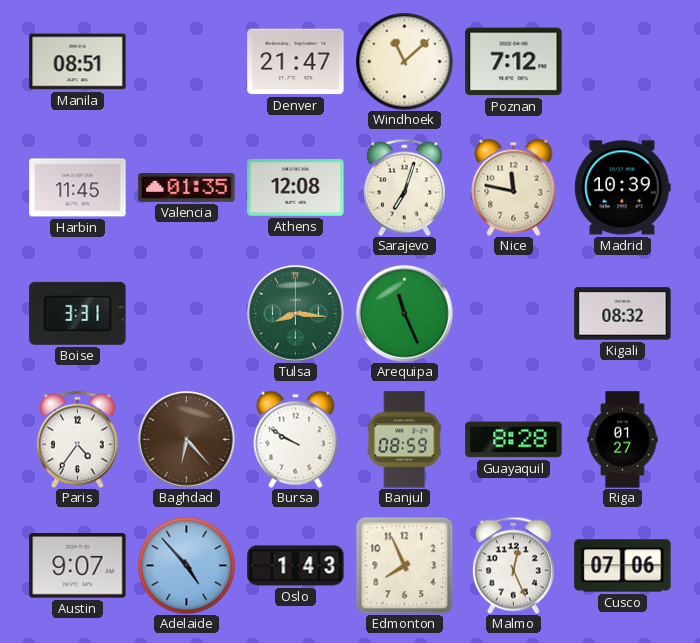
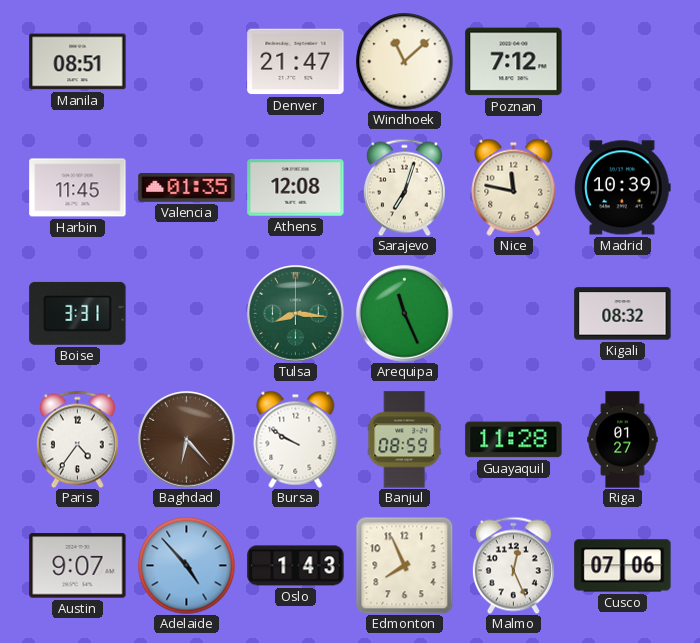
Guayaquil: 8:28 -> 11:28 (514, 440)
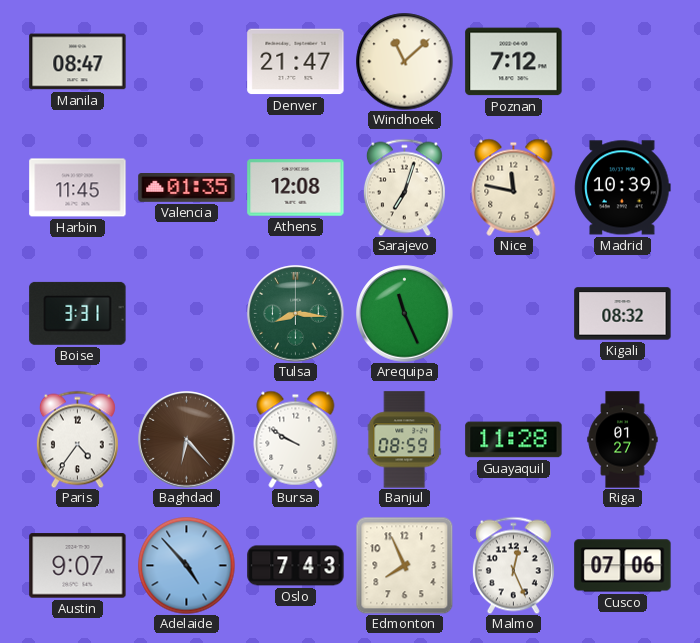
Manila: 08:51 -> 08:47 (78, 62)
Oslo: 1:43 -> 7:43 (296, 566)
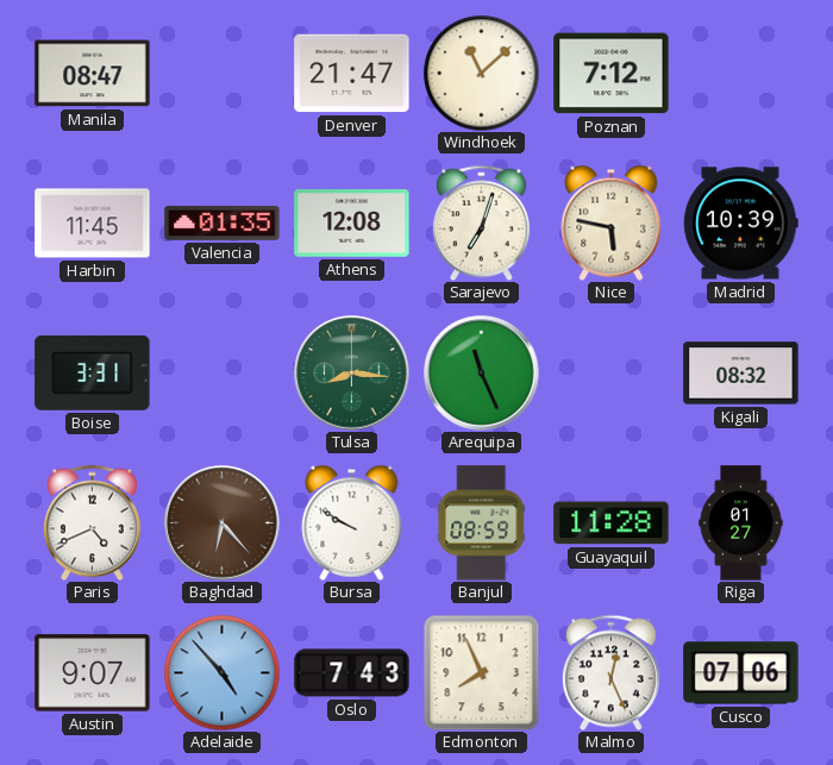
Nice: 11:47 -> 5:47 (612, 222)
Paris: 4:36 -> 4:41 (92, 522)
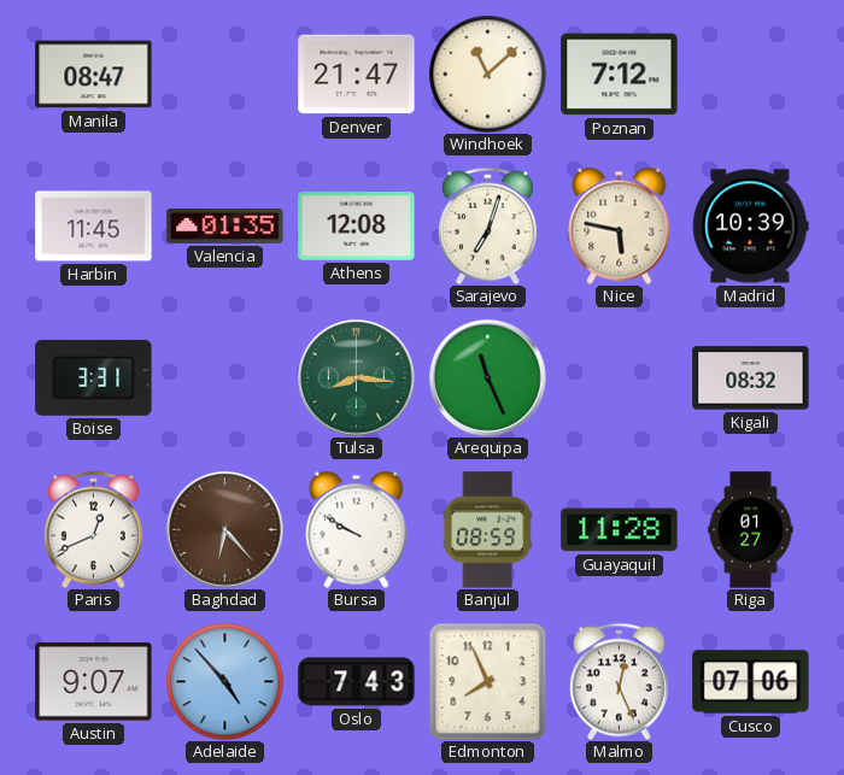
Paris: 4:41 -> 12:41 (93, 529)
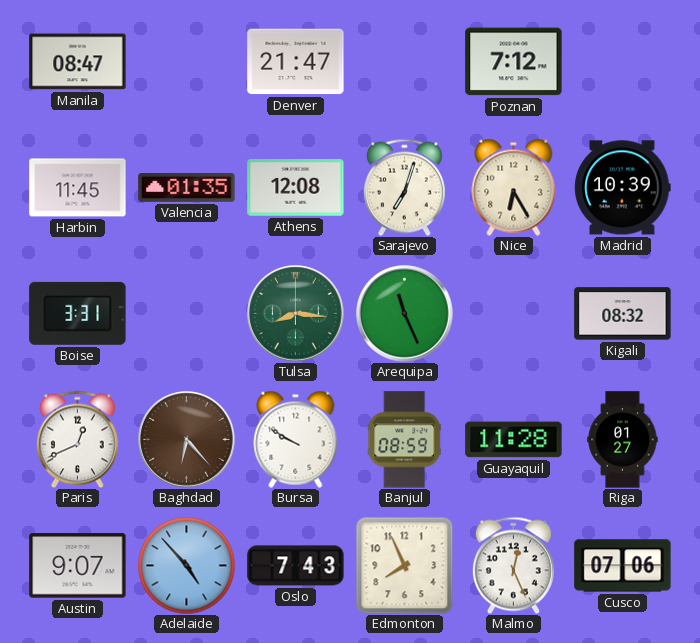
Windhoek: 11:08 -> none (487, 74)
Nice: 5:47 -> 6:25 (514, 187)
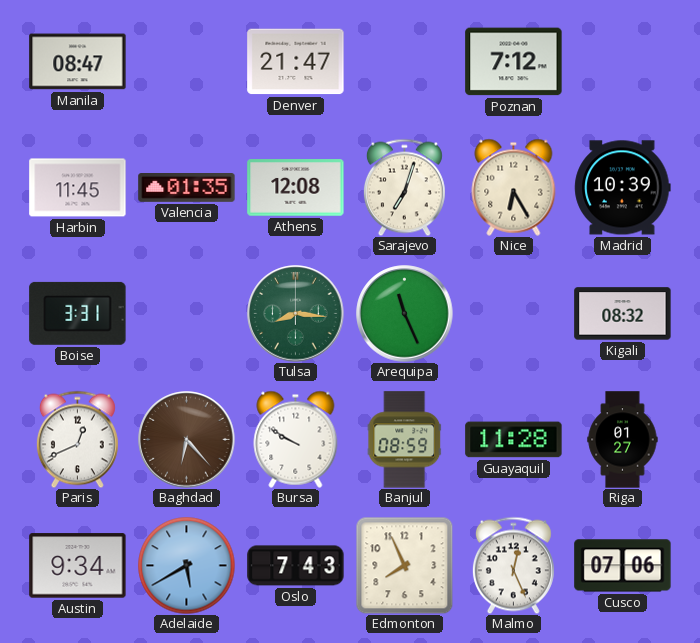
Austin: 9:07 -> 9:34 (78, 566)
Adelaide: 4:53 -> 5:40 (186, 565)
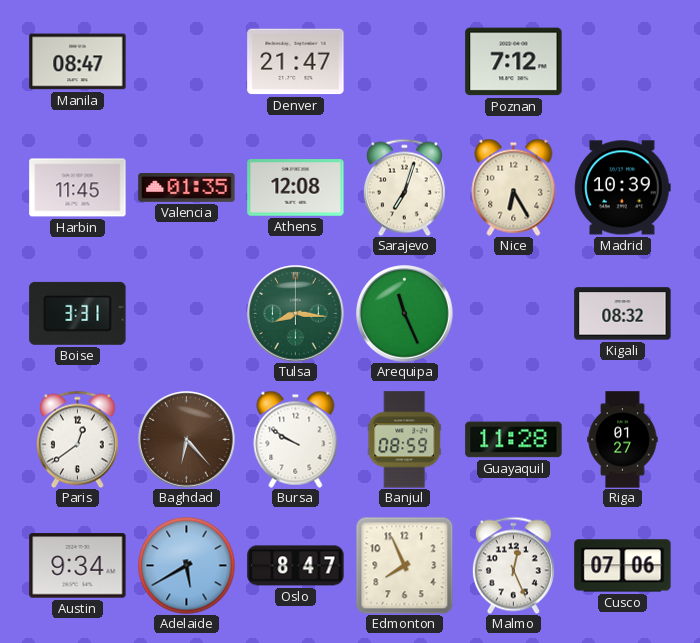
Paris: 12:41 -> 12:39 (77, 439)
Oslo: 7:43 -> 8:47 (296, 566)
